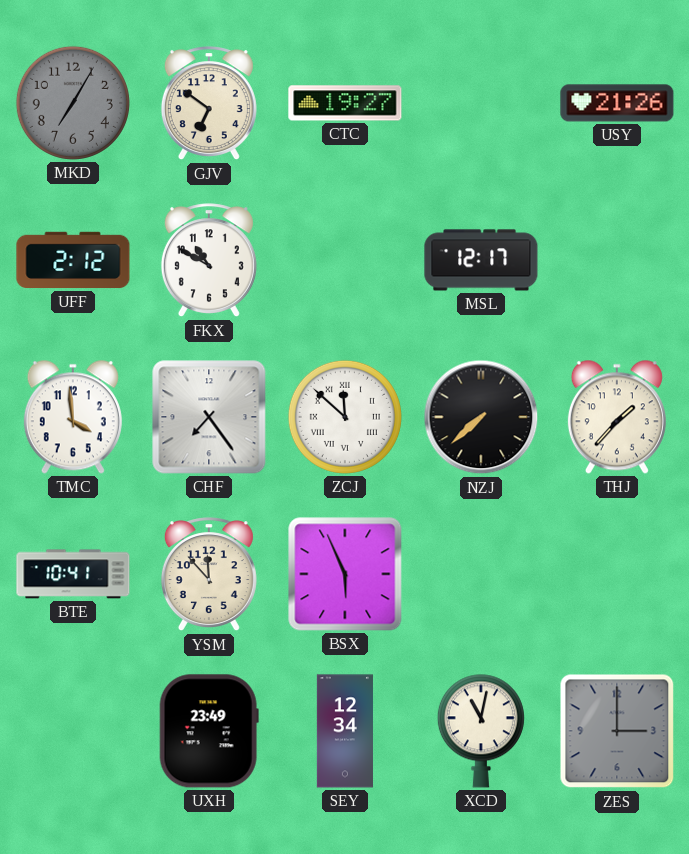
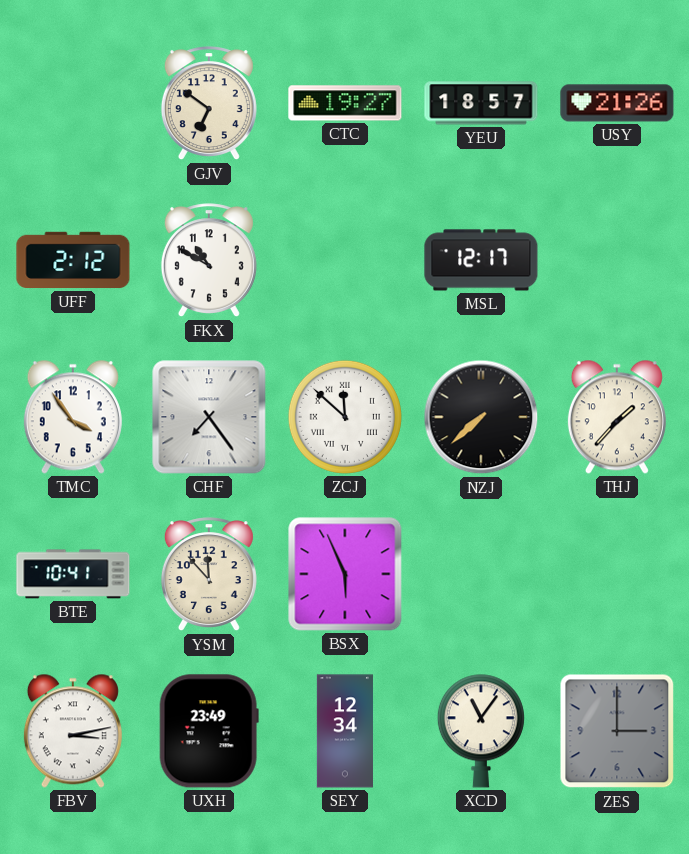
MKD: 7:05 -> none (73, 103)
YEU: none -> 18:57 (481, 103)
TMC: 3:59 -> 3:54 (73, 417)
FBV: none -> 3:13 (73, 731)
XCD: 11:02 -> 11:06 (481, 731)
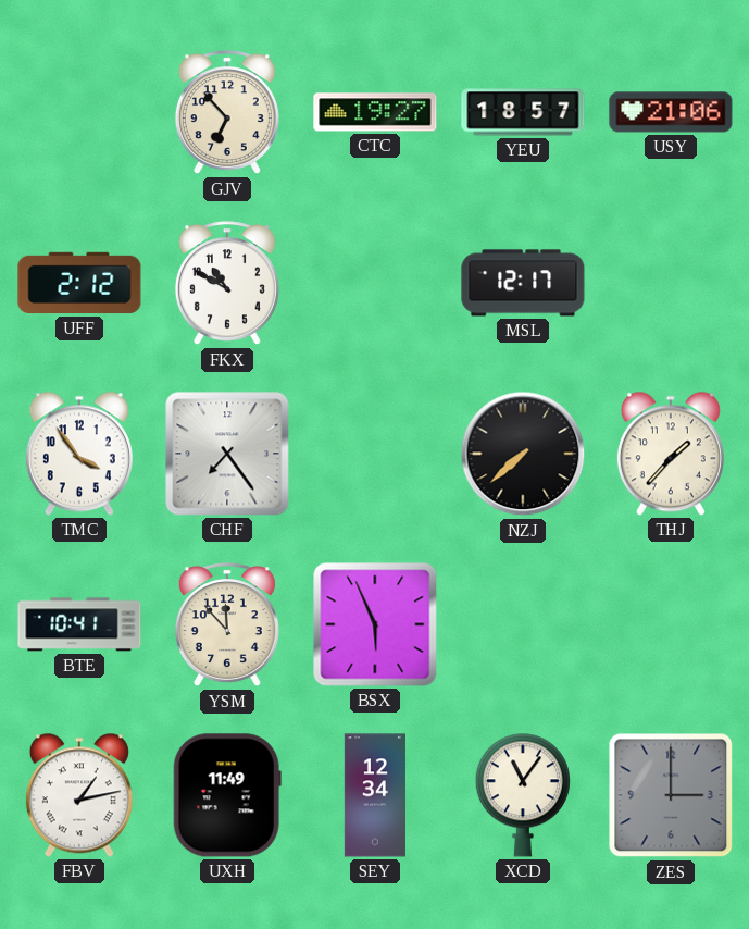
GJV: 6:51 -> 6:53 (227, 113)
USY: 21:26 -> 21:06 (671, 112)
ZCJ: 11:52 -> none (345, 417)
FBV: 3:13 -> 1:13 (79, 795)
UXH: 23:49 -> 11:49 (227, 795)
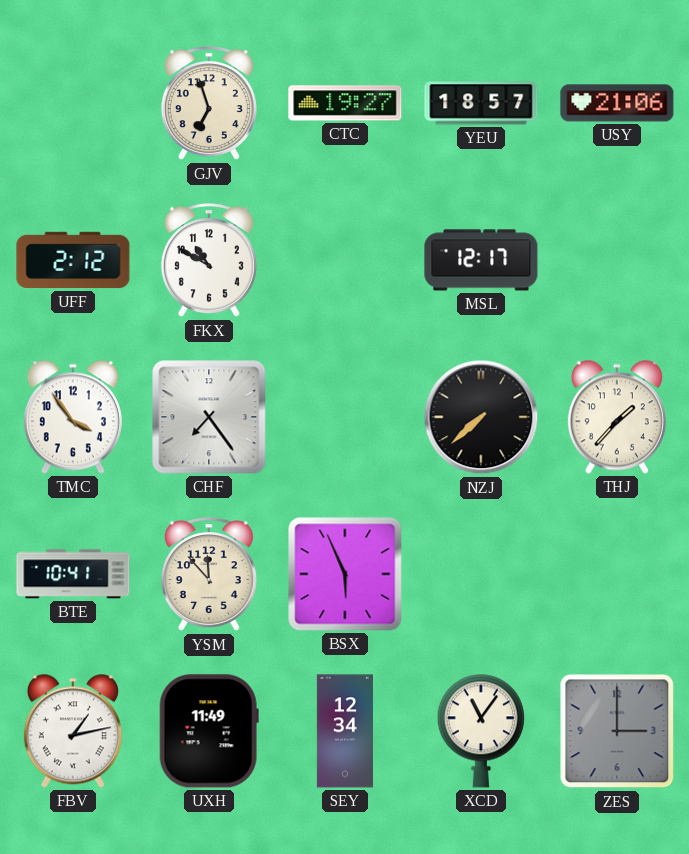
GJV: 6:53 -> 6:57 (209, 104)
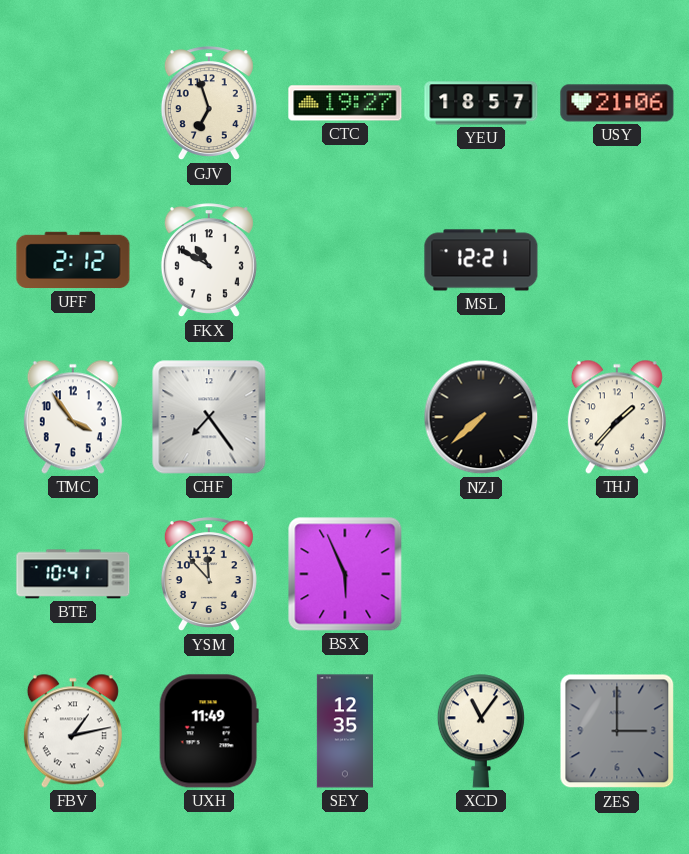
MSL: 12:17 -> 12:21 (481, 260)
SEY: 12:34 -> 12:35 (345, 731)
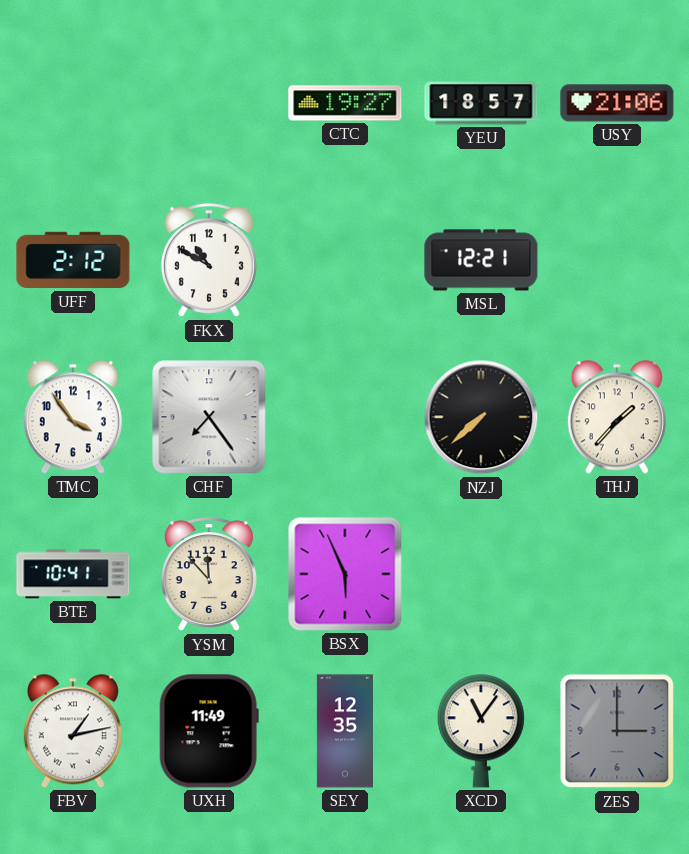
GJV: 6:57 -> none (209, 104)
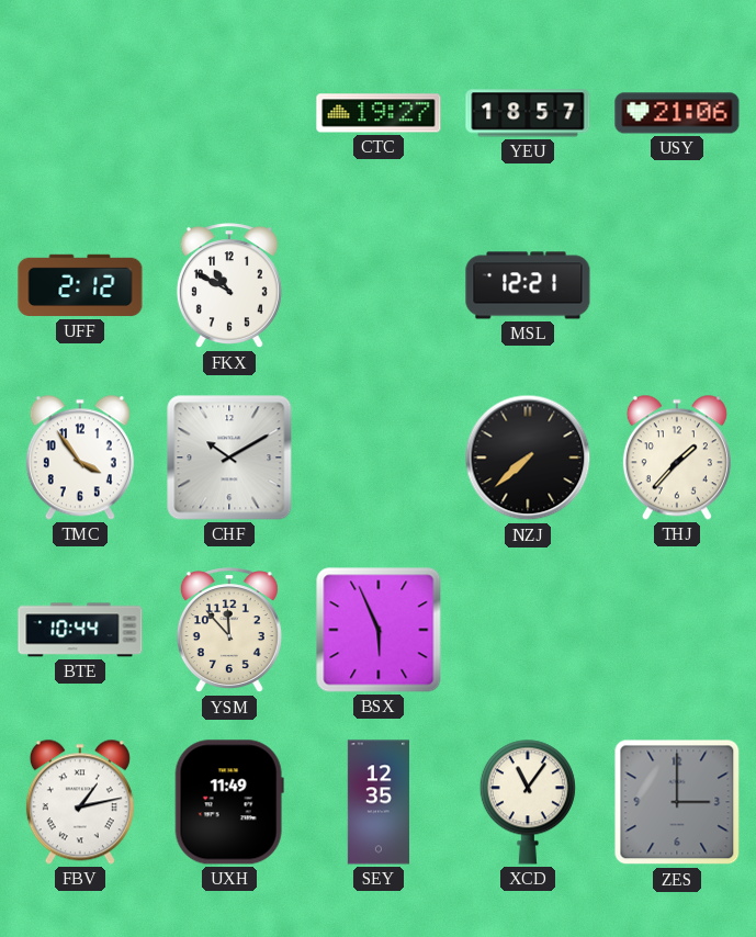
CHF: 7:24 -> 10:10 (229, 458)
BTE: 10:41 -> 10:44 (80, 630)
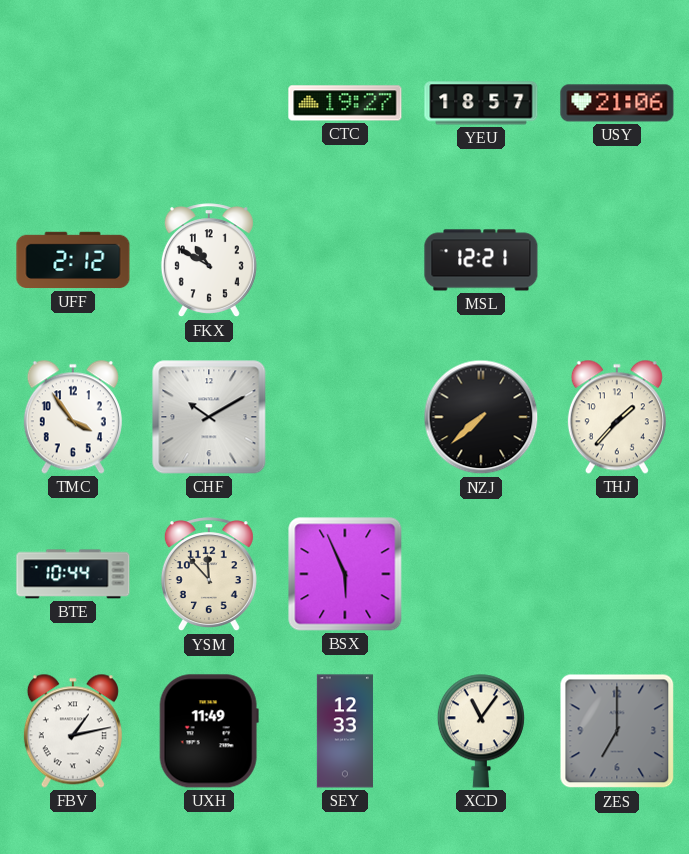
SEY: 12:35 -> 12:33 (345, 731)
ZES: 3:00 -> 7:00 (617, 731)
